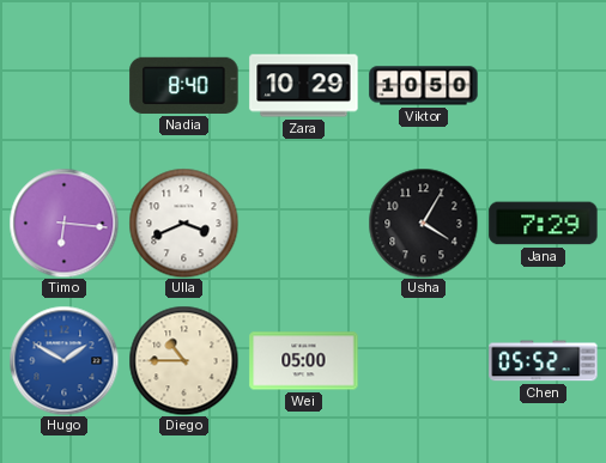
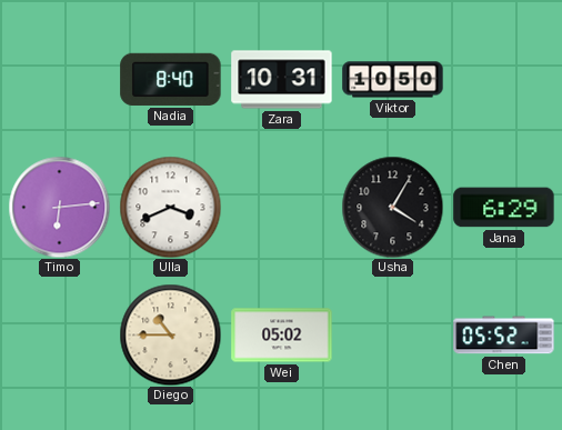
Zara: 10:29 -> 10:31 (282, 80)
Timo: 6:16 -> 6:14 (59, 207)
Jana: 7:29 -> 6:29 (504, 208)
Hugo: 1:50 -> none (63, 360)
Wei: 05:00 -> 05:02 (282, 336)
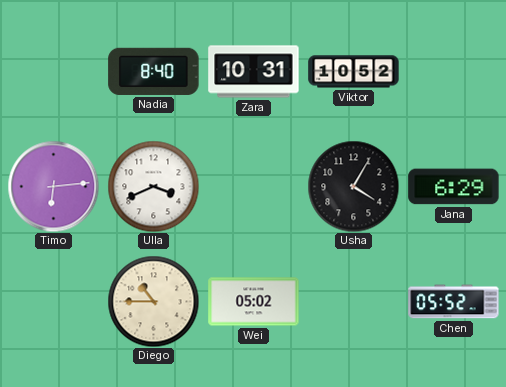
Viktor: 10:50 -> 10:52 (354, 72)
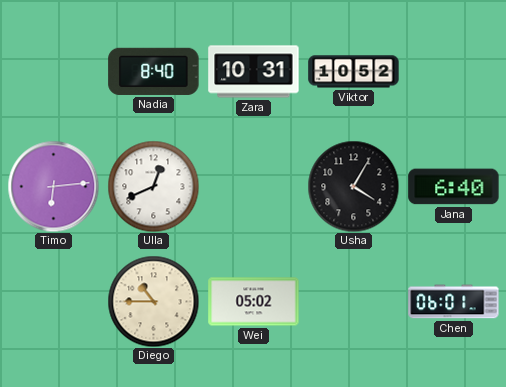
Ulla: 3:41 -> 12:41 (153, 186)
Jana: 6:29 -> 6:40 (454, 187)
Chen: 05:52 -> 06:01 (454, 302)
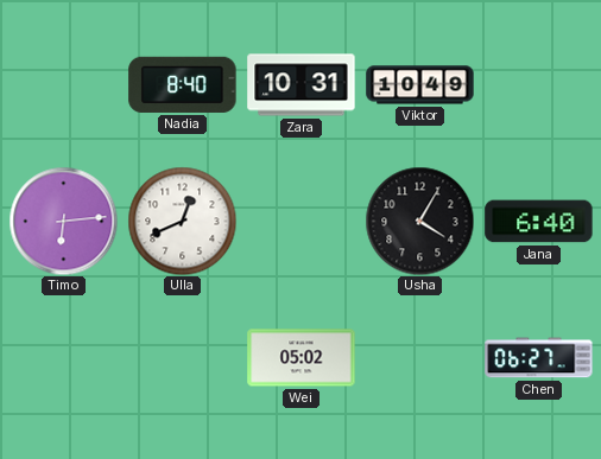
Viktor: 10:52 -> 10:49 (420, 85)
Diego: 10:45 -> none (153, 301)
Chen: 06:01 -> 06:27 (539, 358)
